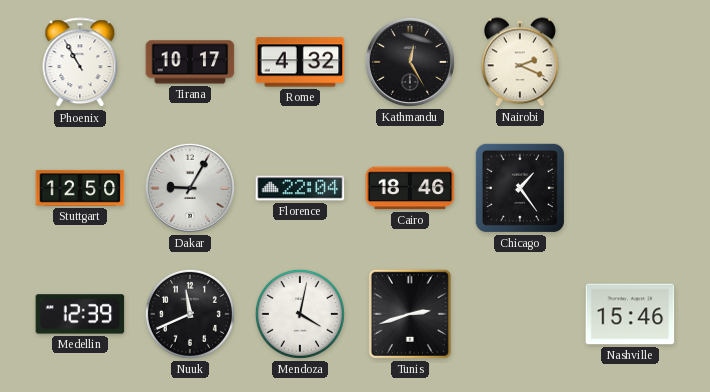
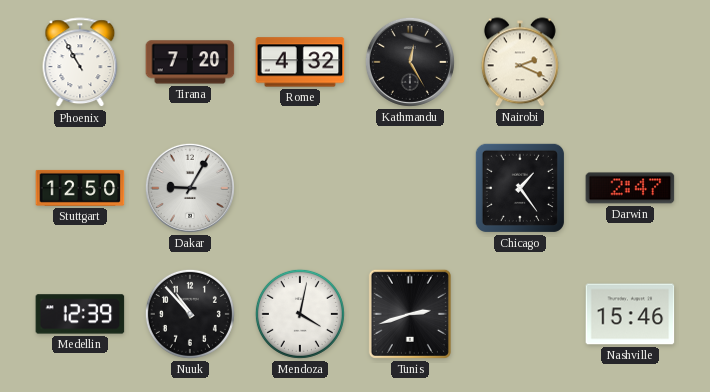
Tirana: 10:17 -> 7:20 (190, 62)
Florence: 22:04 -> none (300, 188)
Cairo: 18:46 -> none (410, 188)
Darwin: none -> 2:47 (630, 188)
Nuuk: 11:41 -> 10:53 (190, 314)
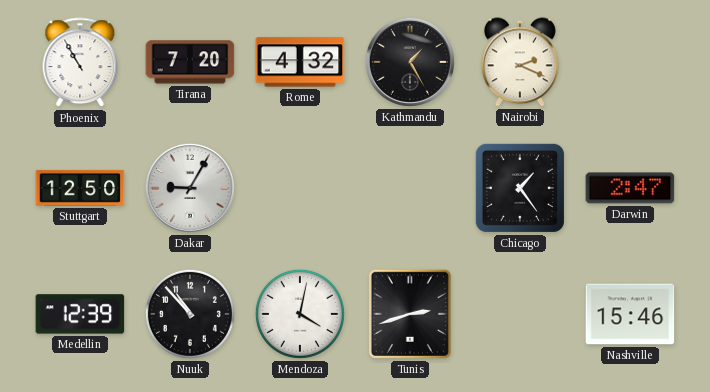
Kathmandu: 12:25 -> 1:25 (410, 62)
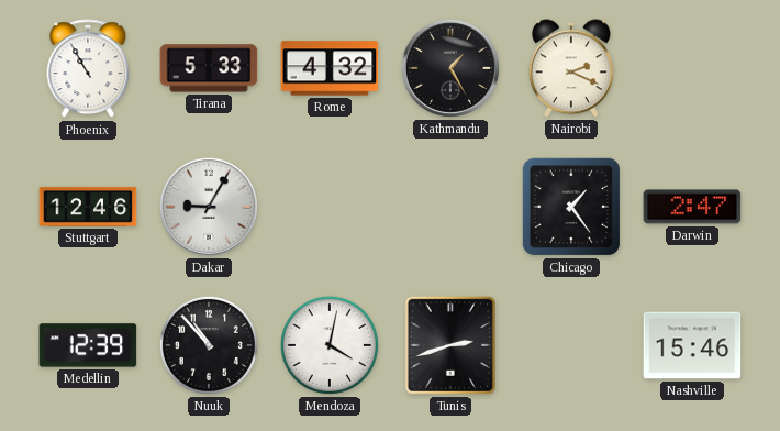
Tirana: 7:20 -> 5:33 (209, 68)
Stuttgart: 12:50 -> 12:46 (88, 207)
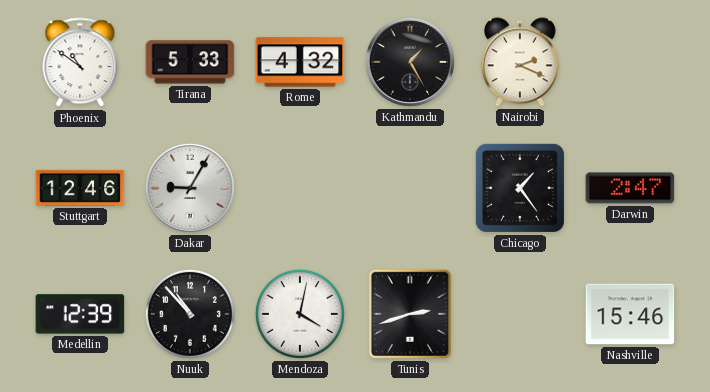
Phoenix: 10:55 -> 10:51 (80, 63)
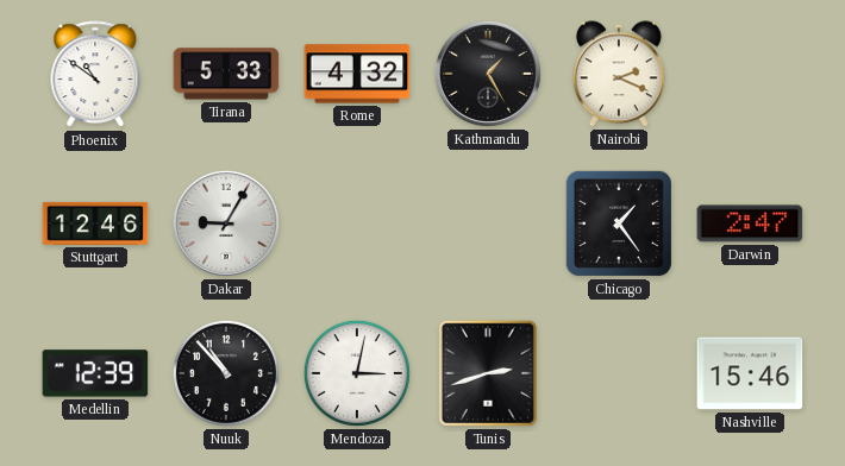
Mendoza: 4:02 -> 3:02 (357, 373)
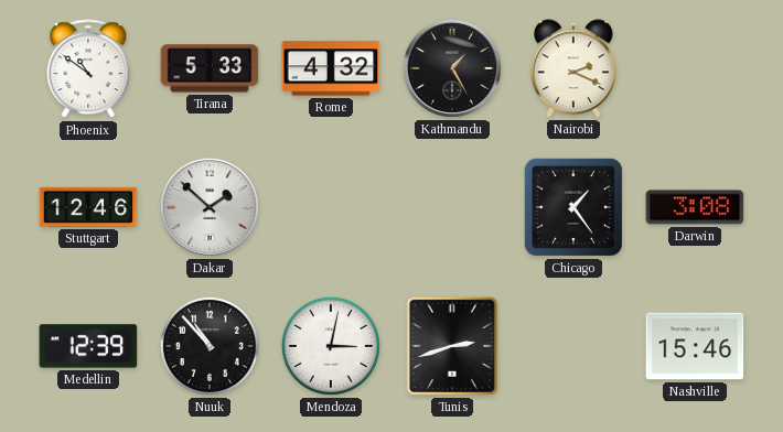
Dakar: 9:05 -> 1:52 (210, 207)
Darwin: 2:47 -> 3:08 (695, 207)
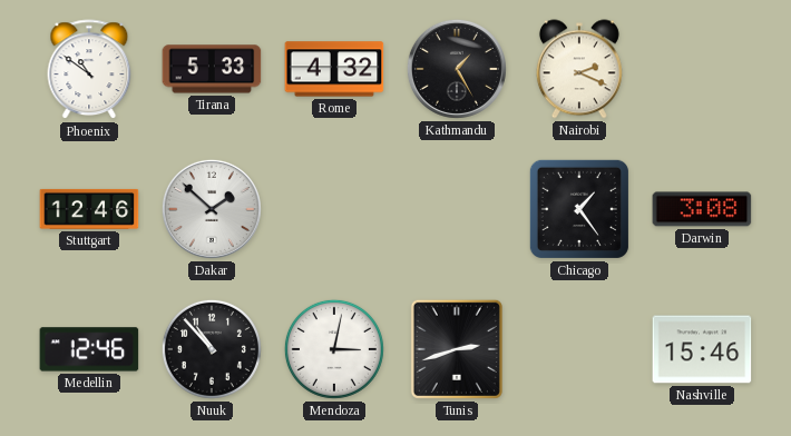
Medellin: 12:39 -> 12:46 (89, 349)
